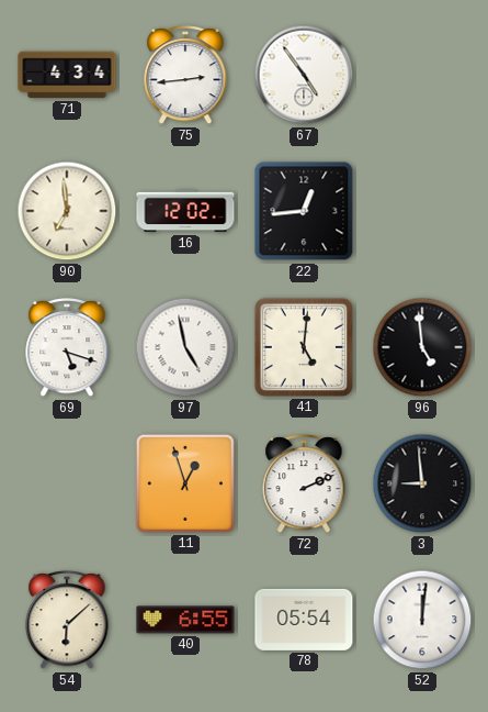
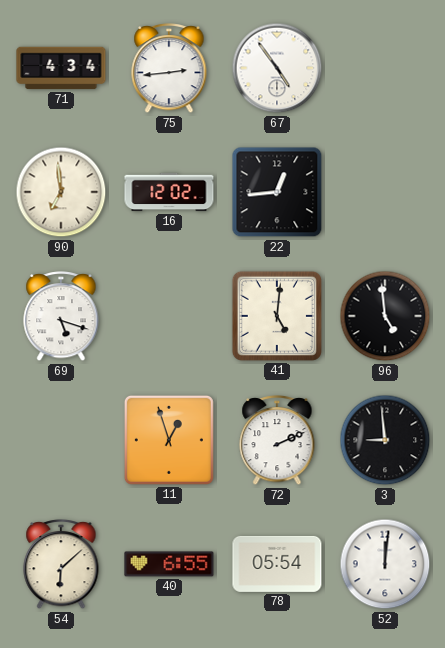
97: 4:58 -> none (185, 347)
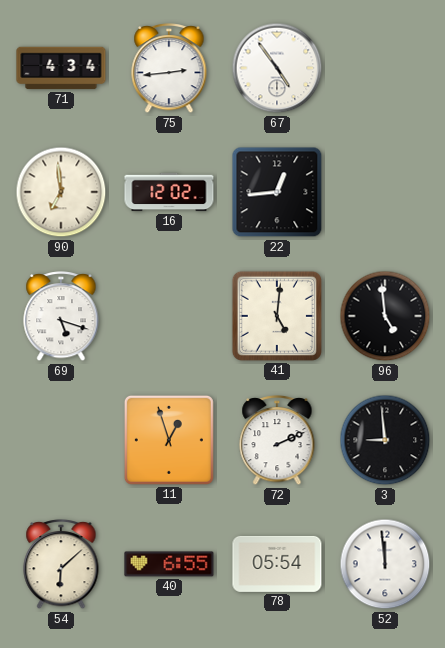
52: 12:01 -> 11:59 (385, 564)
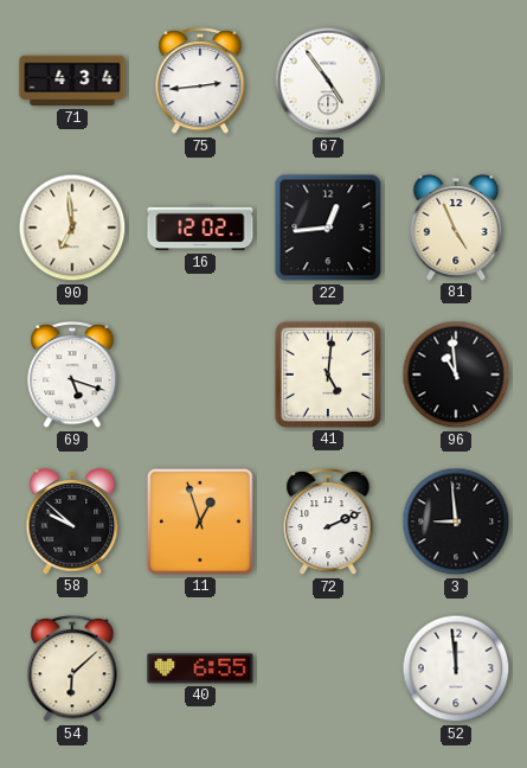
81: none -> 4:56 (456, 229)
96: 4:59 -> 10:59 (456, 375)
58: none -> 9:52 (72, 523)
78: 05:54 -> none (277, 564)
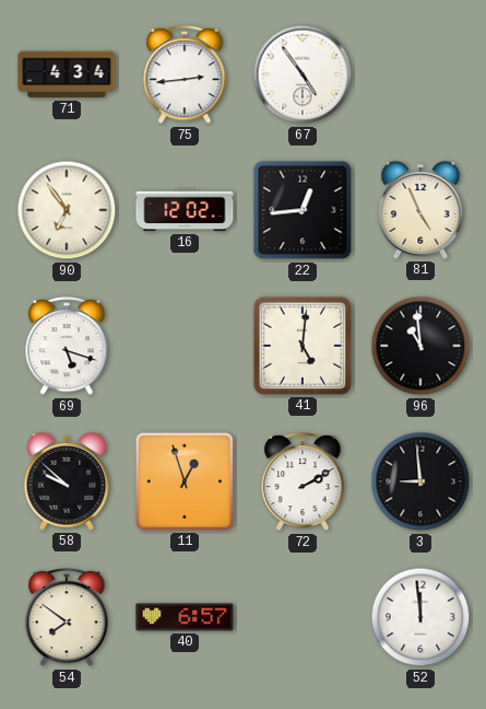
90: 6:59 -> 6:54 (67, 210)
72: 2:11 -> 2:10 (303, 483)
54: 6:08 -> 7:51 (67, 618)
40: 6:55 -> 6:57 (185, 617)
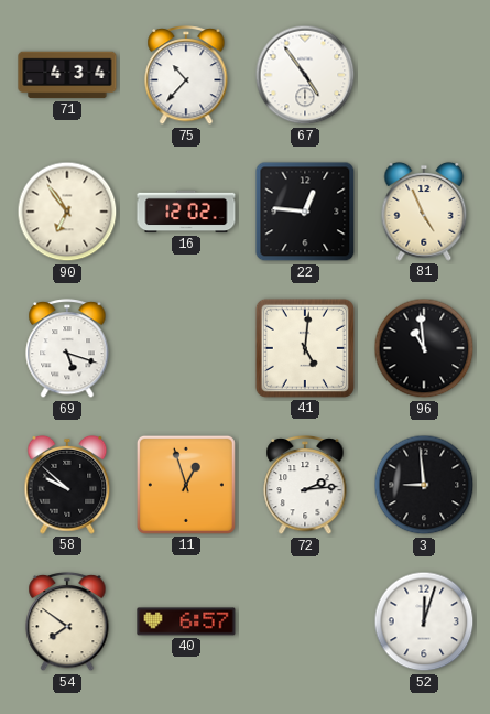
75: 2:44 -> 10:37 (186, 76)
22: 12:44 -> 12:46 (305, 212)
72: 2:10 -> 2:14 (305, 486)
52: 11:59 -> 12:03 (424, 621)
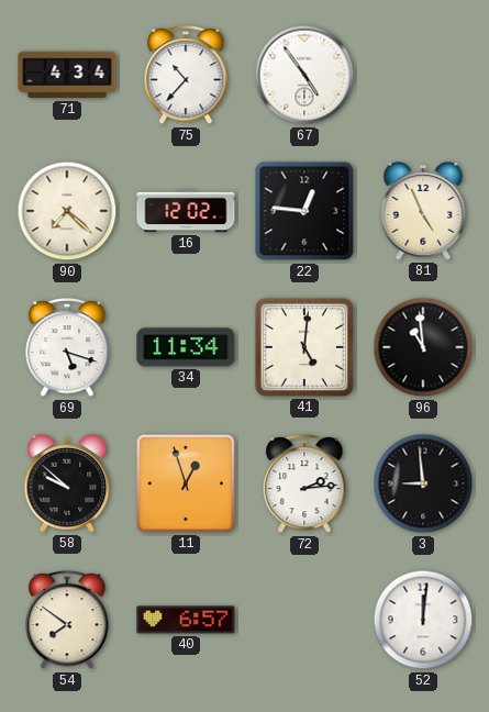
90: 6:54 -> 7:22 (67, 211)
34: none -> 11:34 (186, 347)
52: 12:03 -> 12:01 (423, 620)
